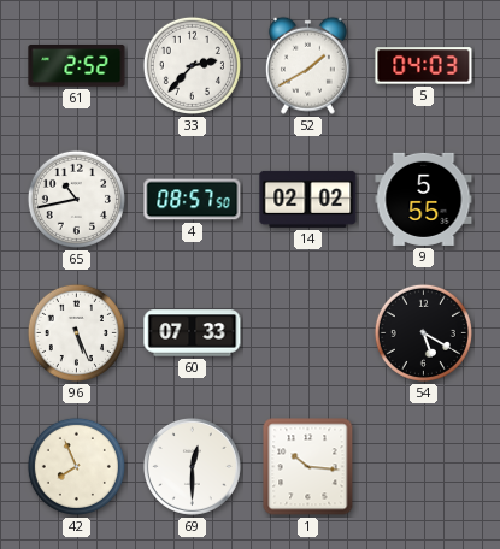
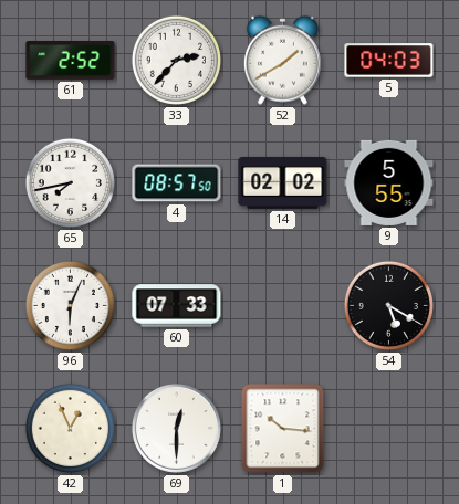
65: 10:43 -> 7:43 (70, 182)
96: 5:26 -> 6:04 (70, 305)
42: 7:56 -> 12:56 (70, 428)
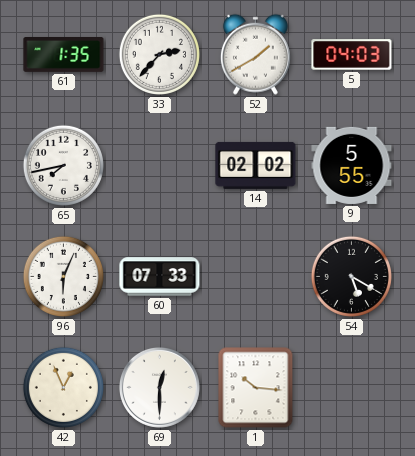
61: 2:52 -> 1:35 (64, 55)
4: 08:57 -> none (177, 183)
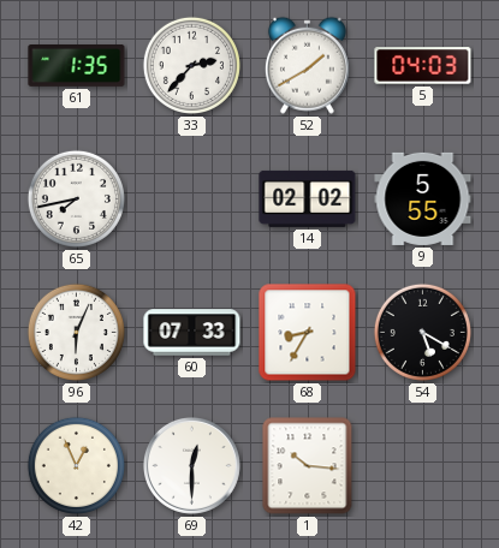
68: none -> 8:35 (308, 333)
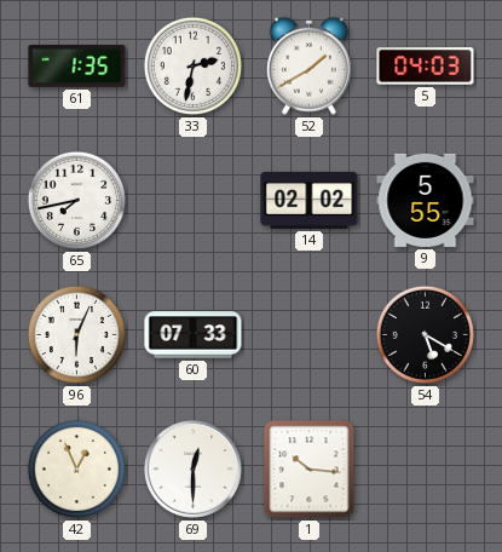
33: 2:37 -> 2:32 (192, 65)
68: 8:35 -> none (308, 333)
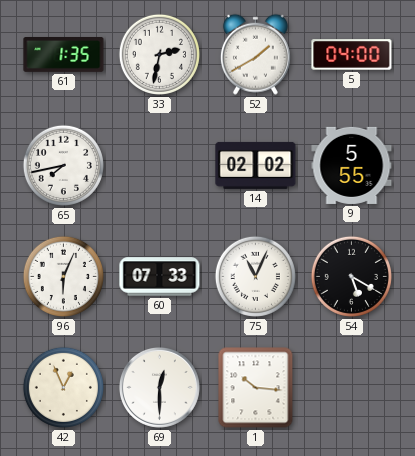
5: 04:03 -> 04:00 (352, 55)
75: none -> 11:04 (255, 276)
